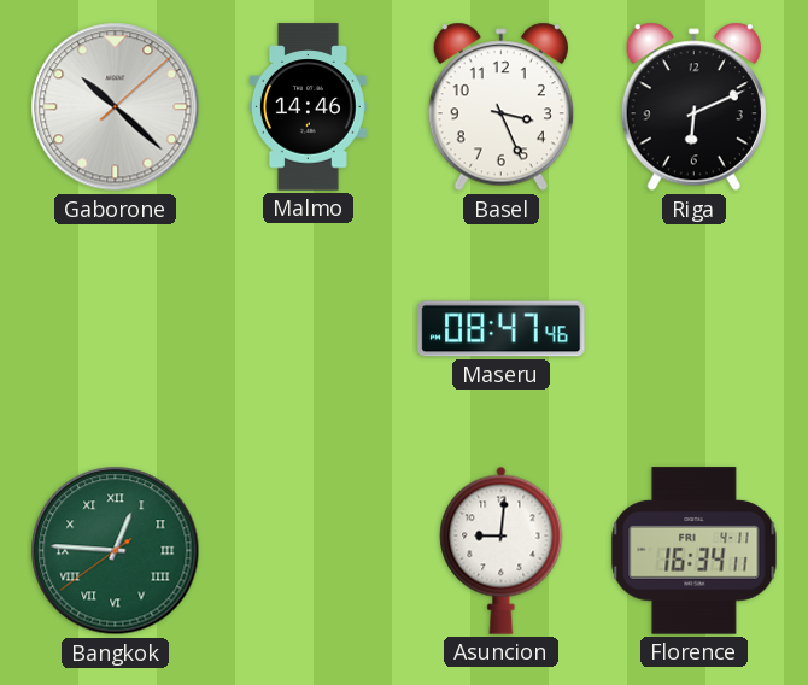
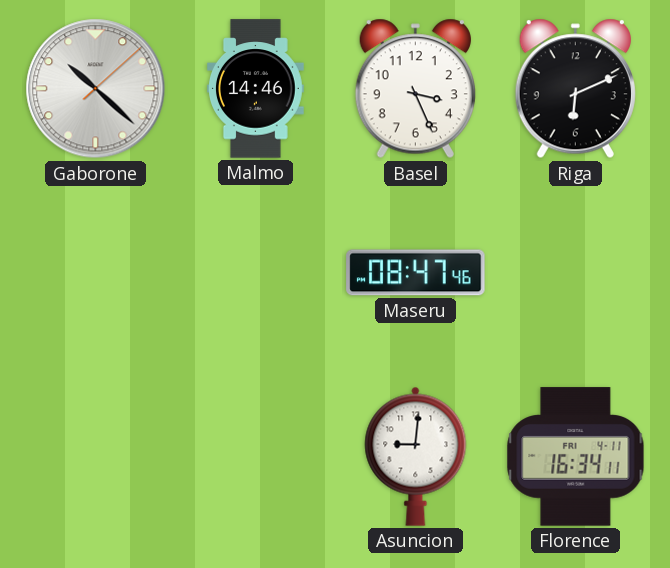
Bangkok: 12:45 -> none (116, 551)
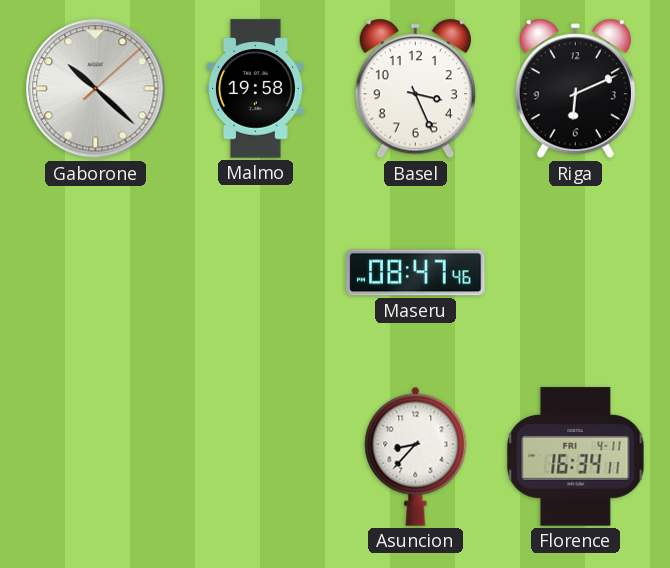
Malmo: 14:46 -> 19:58 (255, 89)
Asuncion: 9:01 -> 8:37 (416, 456)
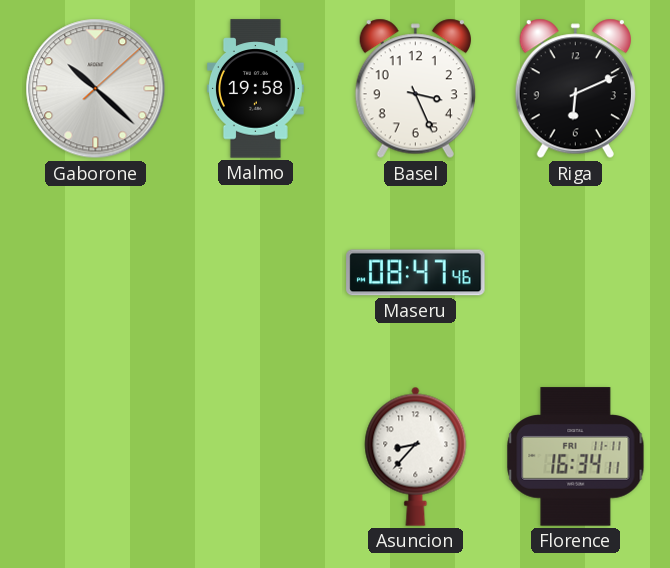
Florence date: FRI 4-11 -> FRI 11-11 (576, 457)
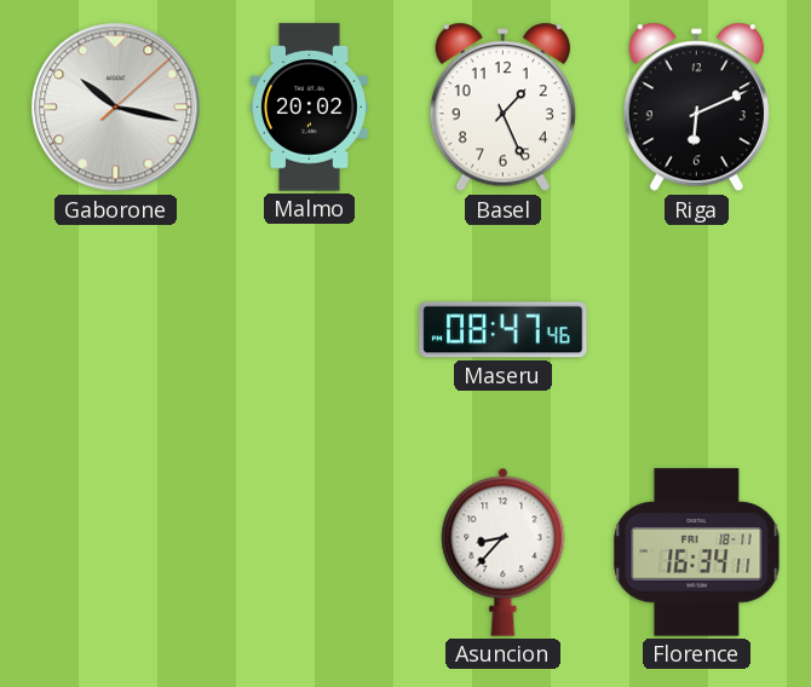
Gaborone: 10:22 -> 10:17 (116, 108)
Malmo: 19:58 -> 20:02 (309, 108)
Basel: 3:26 -> 1:26 (502, 108)
Florence date: FRI 11-11 -> FRI 18-11 (697, 553)
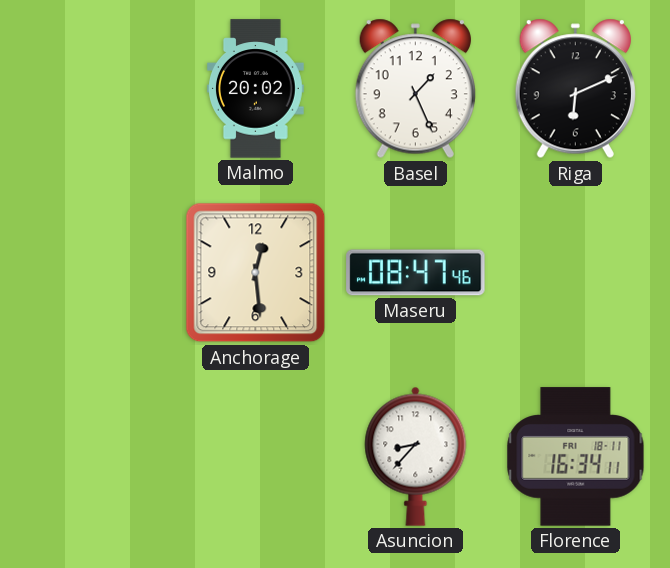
Gaborone: 10:17 -> none (116, 108)
Anchorage: none -> 12:29 (256, 273)
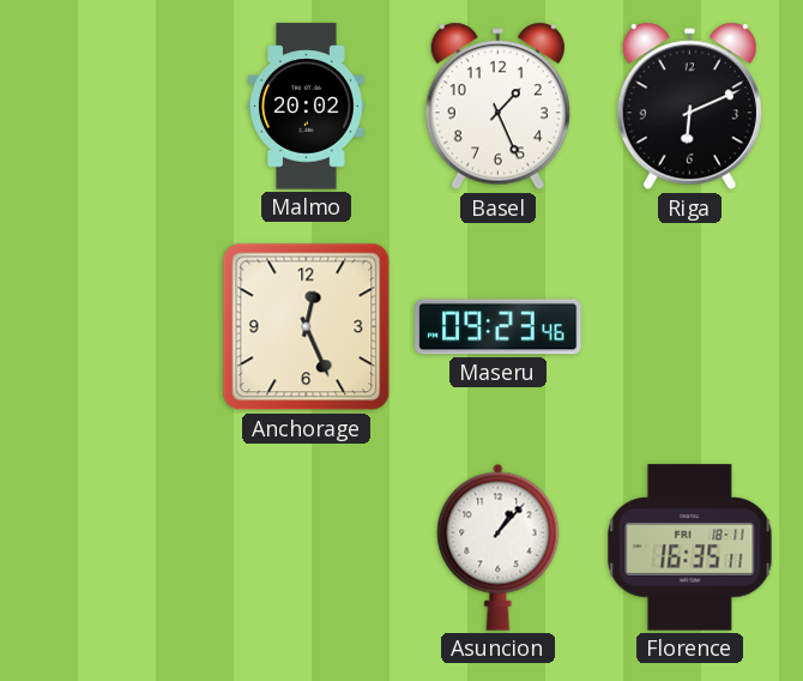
Anchorage: 12:29 -> 12:26 (307, 327)
Maseru: 08:47 -> 09:23 (499, 327)
Asuncion: 8:37 -> 1:07 (499, 547)
Florence: 16:34 -> 16:35 (690, 548)
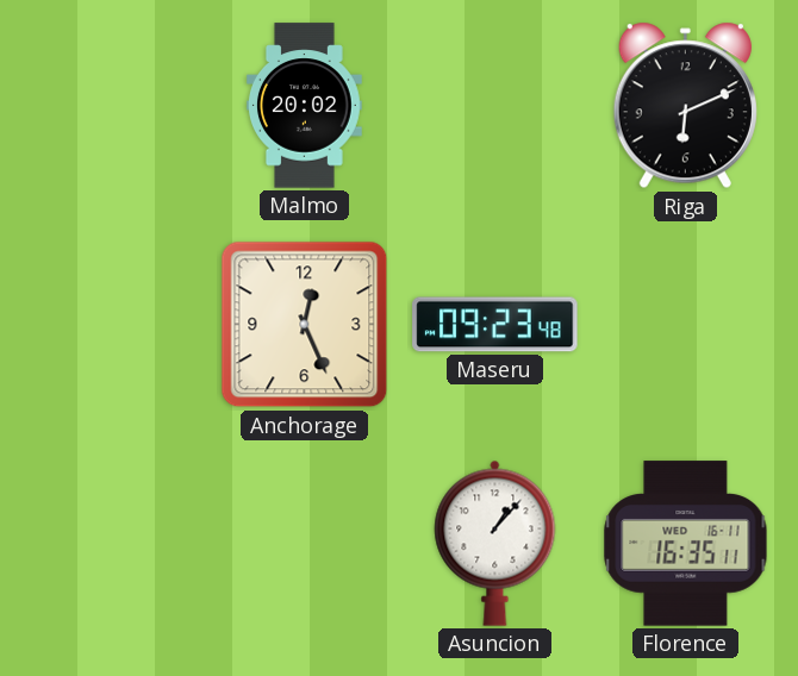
Basel: 1:26 -> none (497, 107)
Maseru: 09:23:46 -> 09:23:48 (495, 325)
Florence date: FRI 18-11 -> WED 16-11 (686, 544)
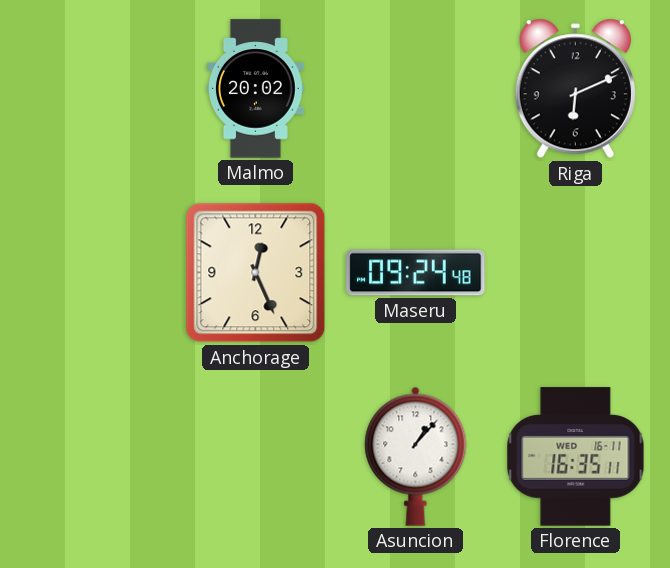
Maseru: 09:23 -> 09:24 (416, 273)
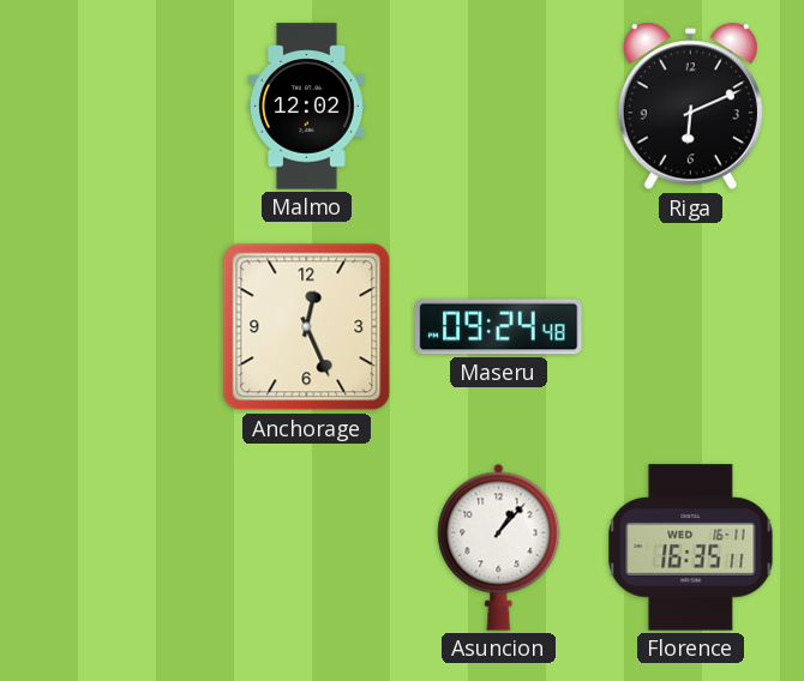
Malmo: 20:02 -> 12:02 (306, 107)
